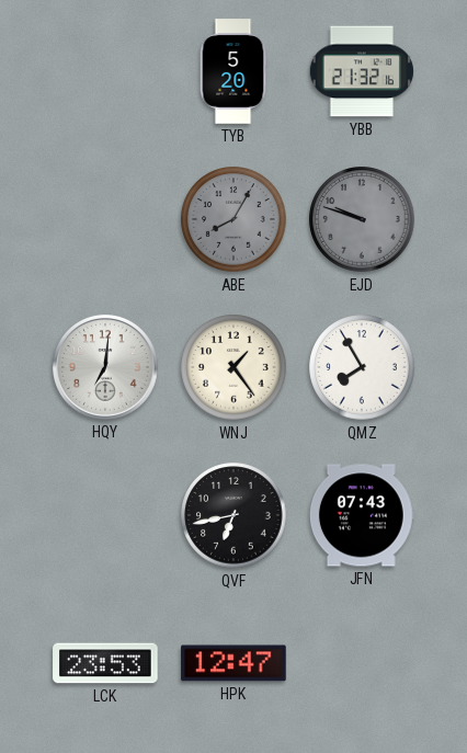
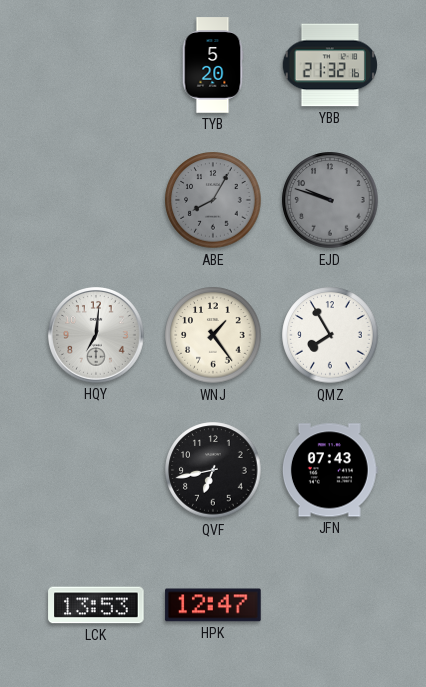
LCK: 23:53 -> 13:53 (96, 605)
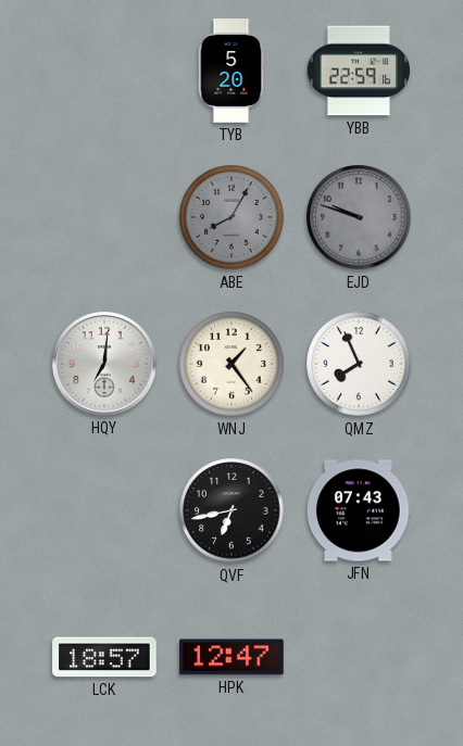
YBB: 21:32 -> 22:59 (359, 71)
QMZ: 7:55 -> 7:56 (359, 364)
LCK: 13:53 -> 18:57 (104, 657)
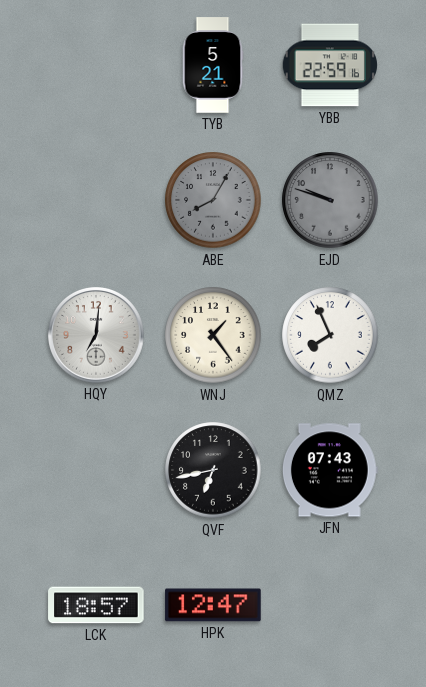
TYB: 5:20 -> 5:21 (213, 65)
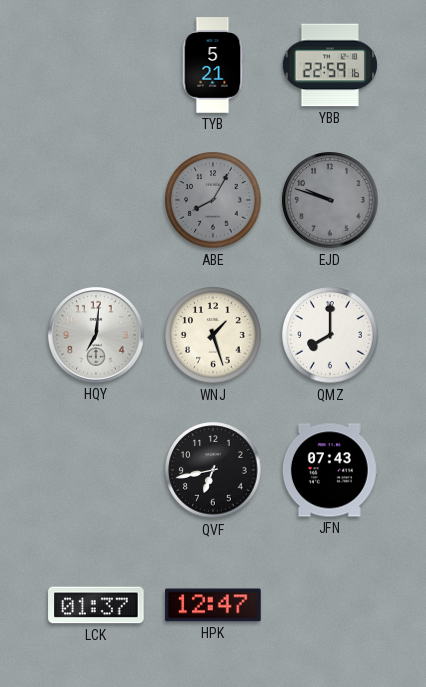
WNJ: 1:24 -> 1:27 (213, 335)
QMZ: 7:56 -> 8:00 (330, 335)
LCK: 18:57 -> 01:37 (96, 605)
